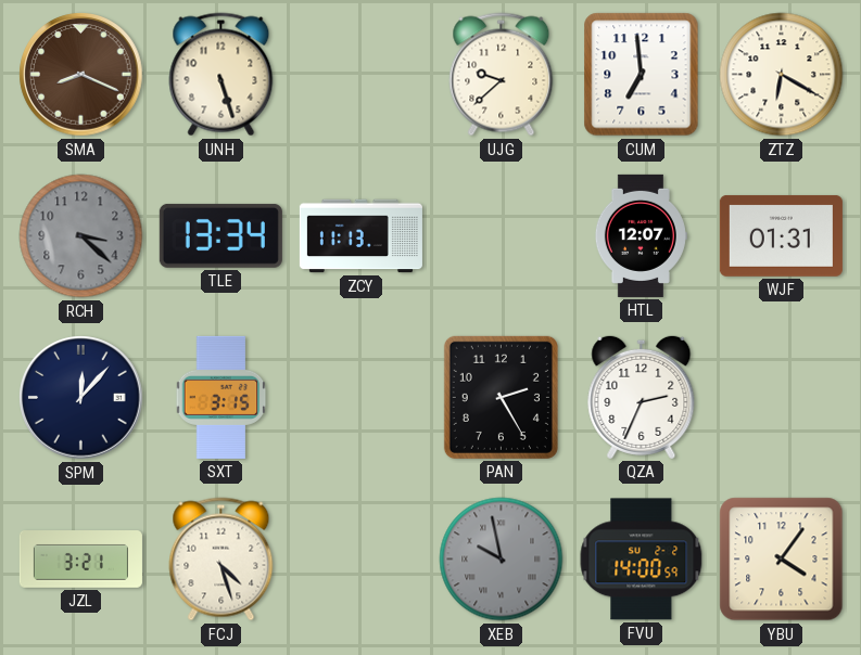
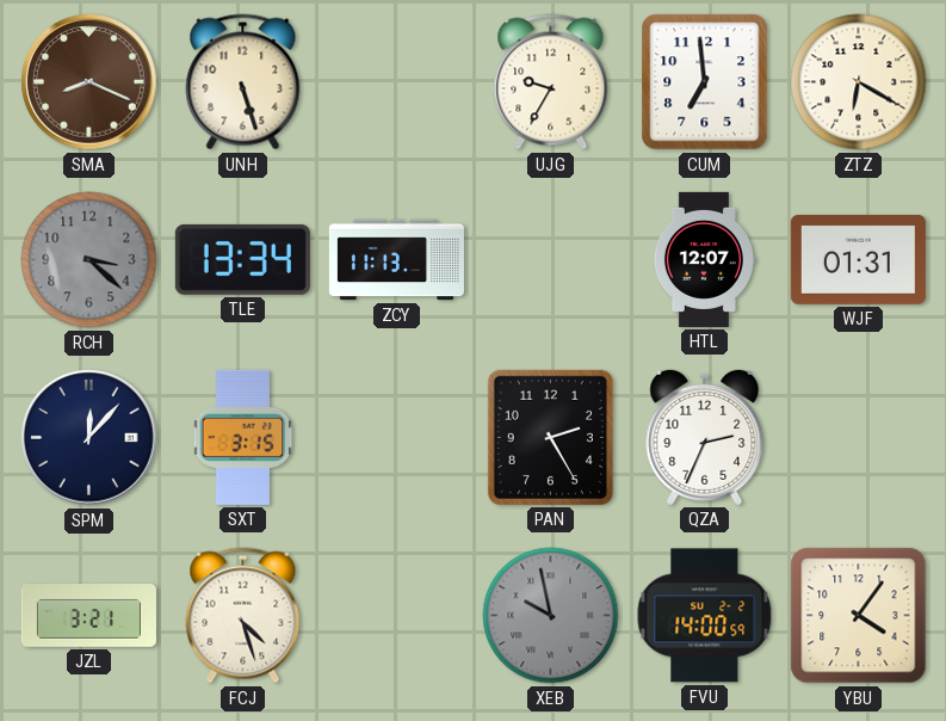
UJG: 9:38 -> 9:35 (551, 82)
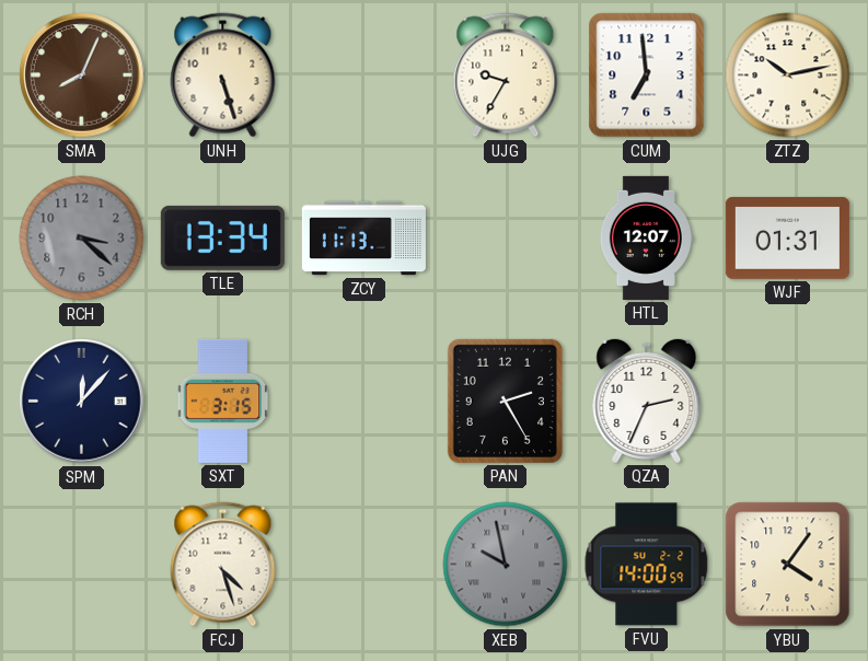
SMA: 8:19 -> 8:04 (82, 76)
ZTZ: 6:20 -> 10:13 (788, 76)
JZL: 3:21 -> none (88, 616)
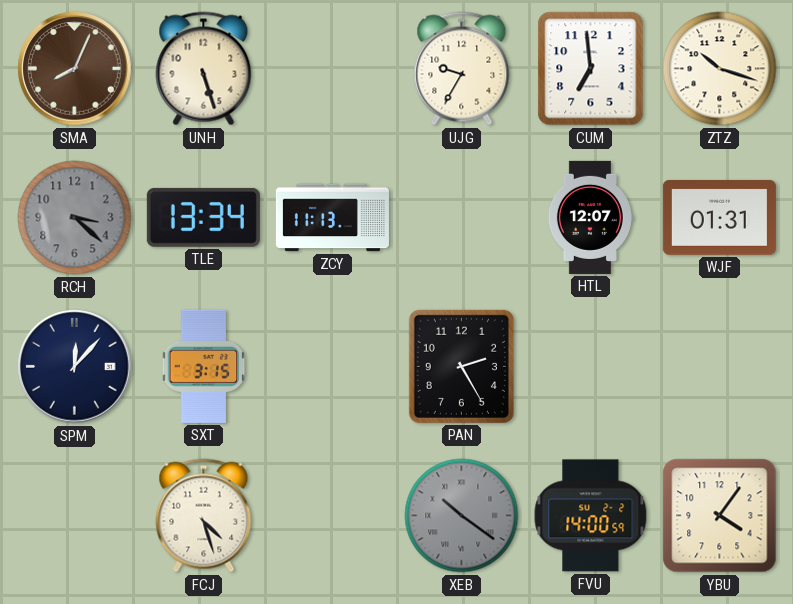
ZTZ: 10:13 -> 10:18 (720, 69)
QZA: 2:34 -> none (647, 401)
XEB: 9:58 -> 10:21 (462, 516)
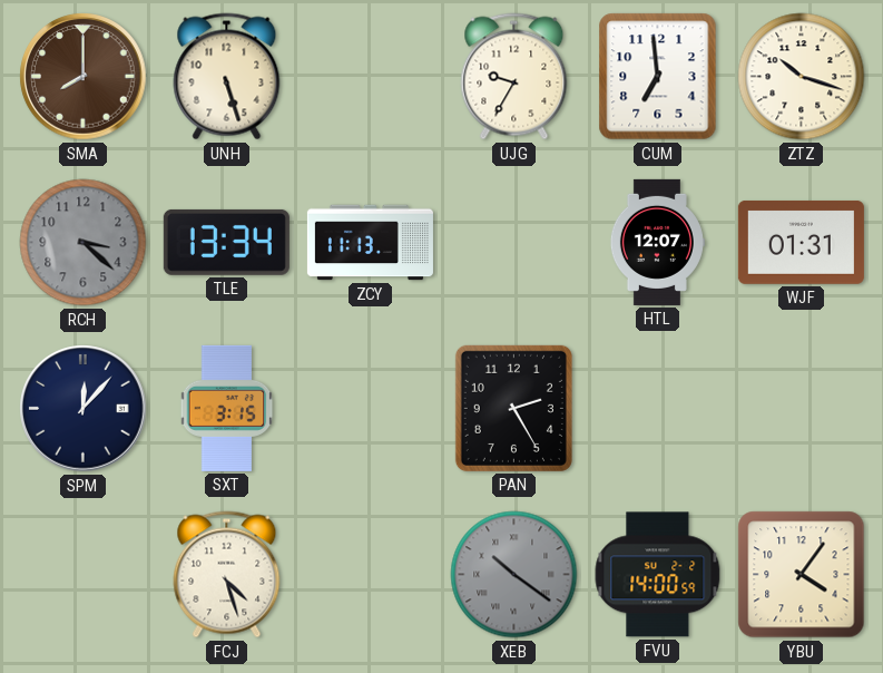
SMA: 8:04 -> 8:00 (84, 77)
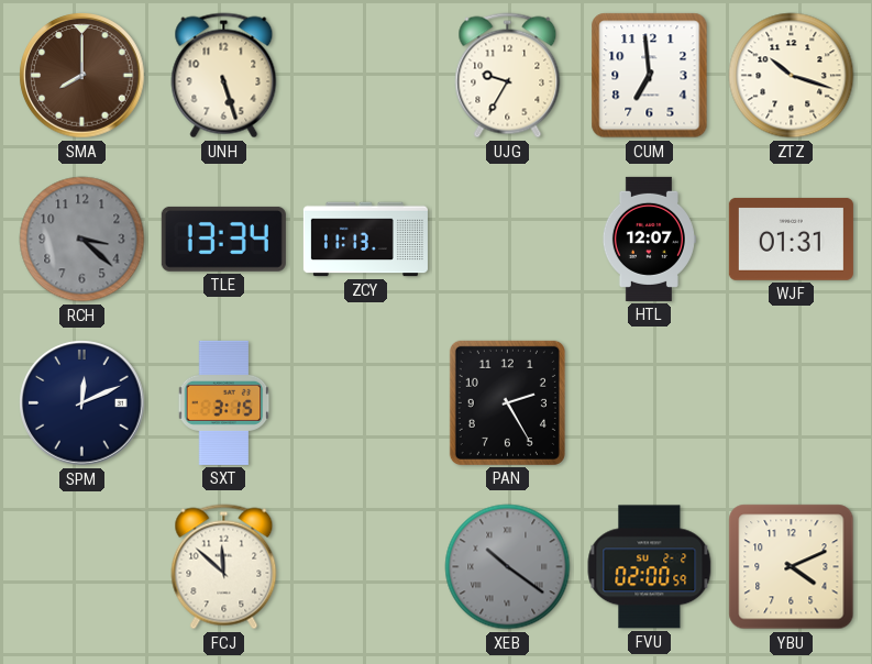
SPM: 12:07 -> 12:11 (82, 403)
FCJ: 4:27 -> 11:52 (224, 567)
FVU: 14:00 -> 02:00 (650, 567)
YBU: 4:06 -> 4:11 (792, 567)
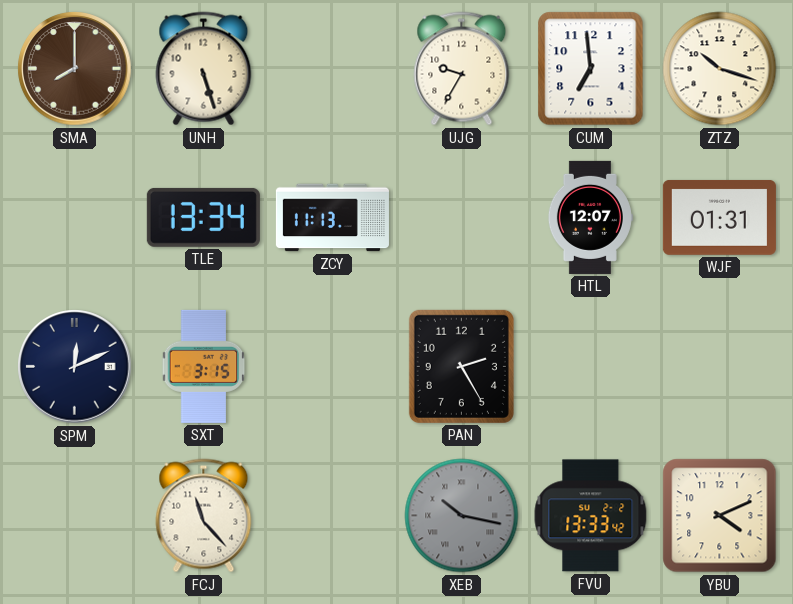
RCH: 3:22 -> none (82, 240)
FCJ: 11:52 -> 11:23 (204, 516)
XEB: 10:21 -> 10:17 (462, 516)
FVU: 02:00 -> 13:33 (591, 516)
